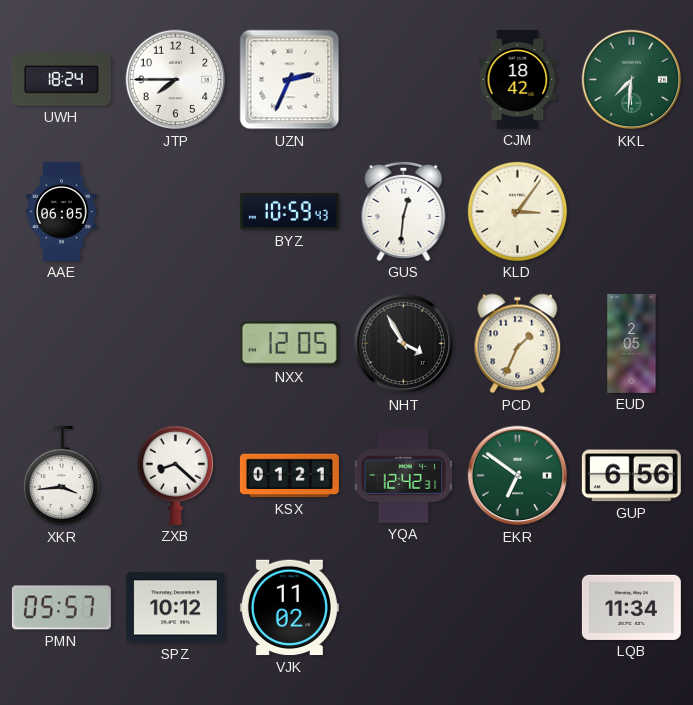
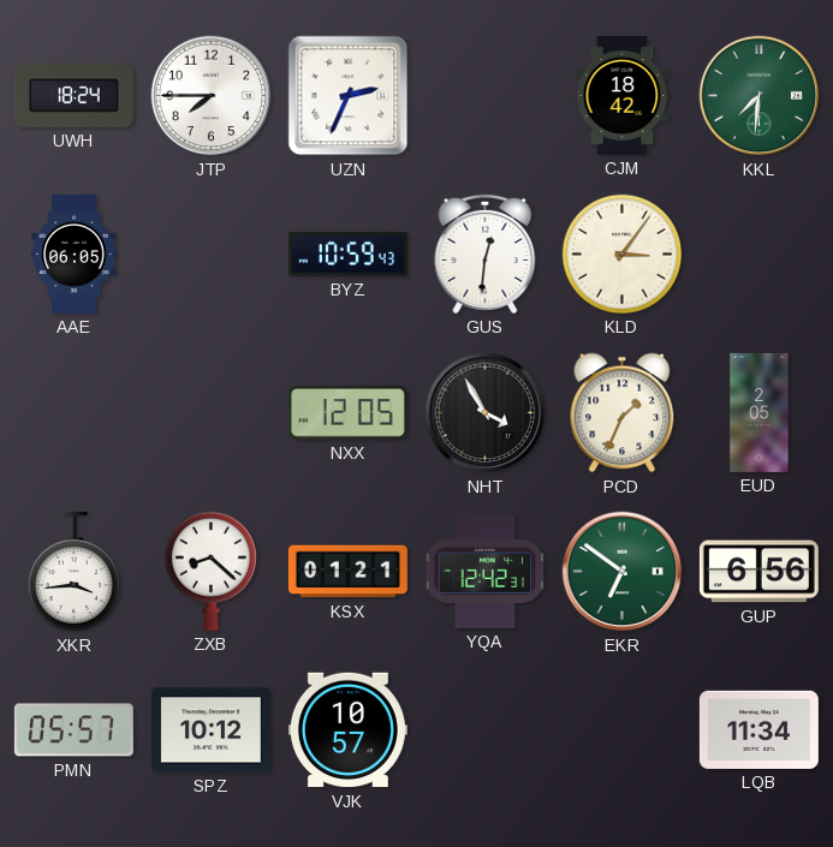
VJK: 11:02 -> 10:57 (347, 730)
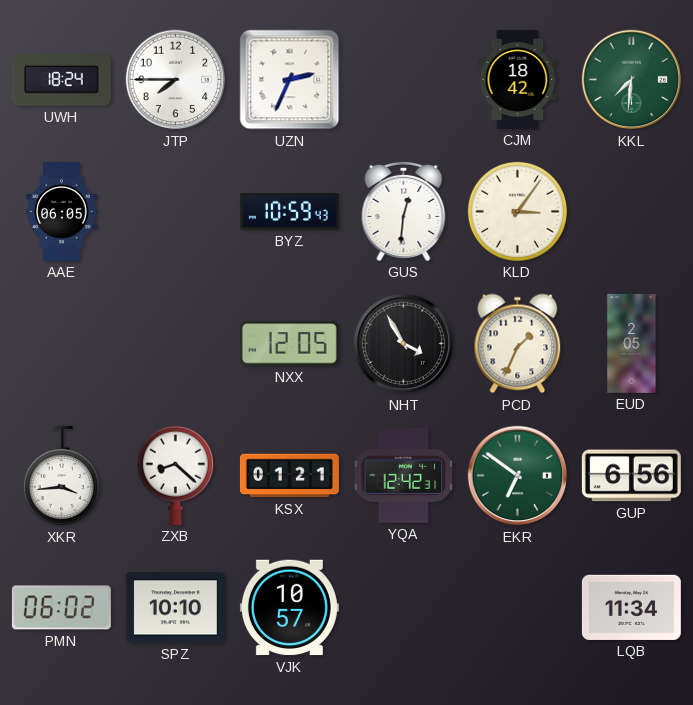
PMN: 05:57 -> 06:02 (61, 608)
SPZ: 10:12 -> 10:10 (175, 608)
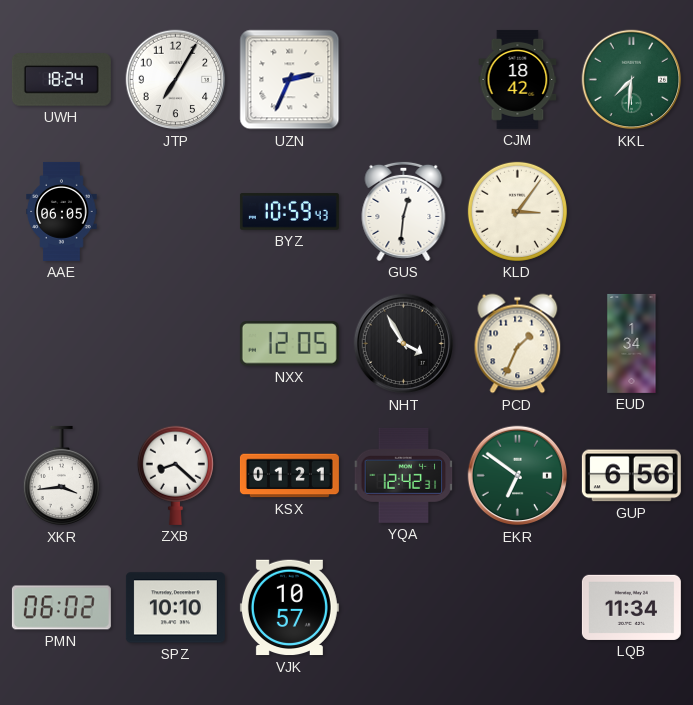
JTP: 7:45 -> 7:05 (176, 80)
EUD: 2:05 -> 1:34 (632, 343)
